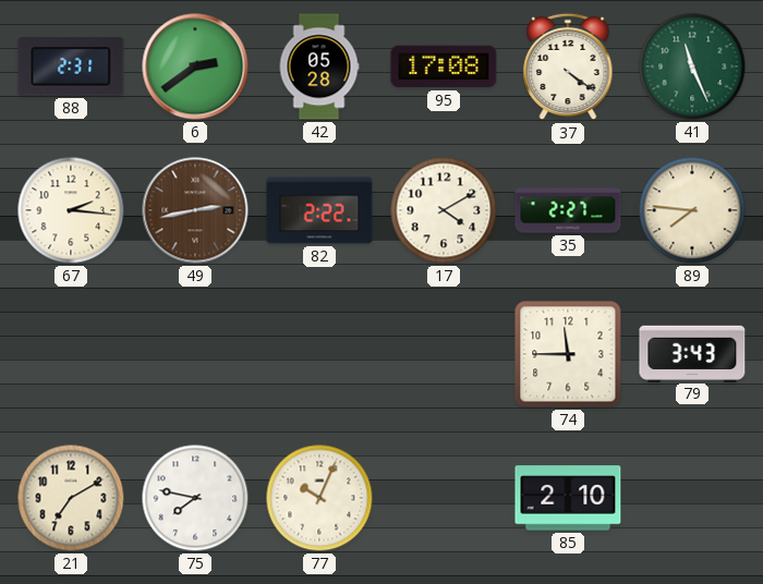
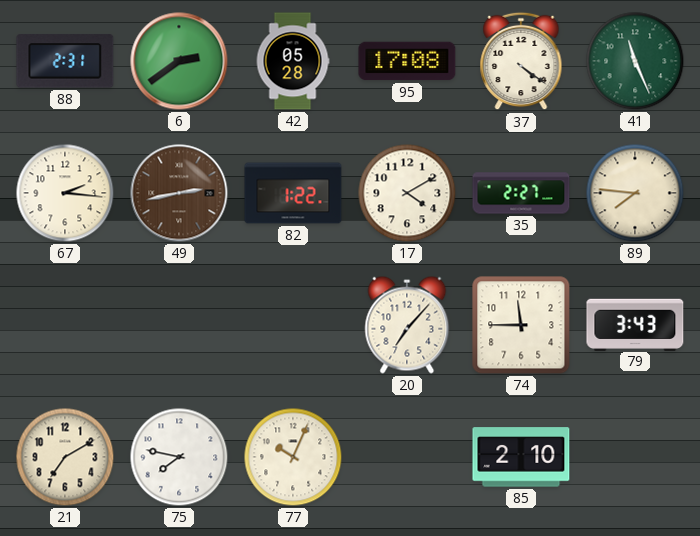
82: 2:22 -> 1:22 (293, 193)
20: none -> 7:07 (407, 325)
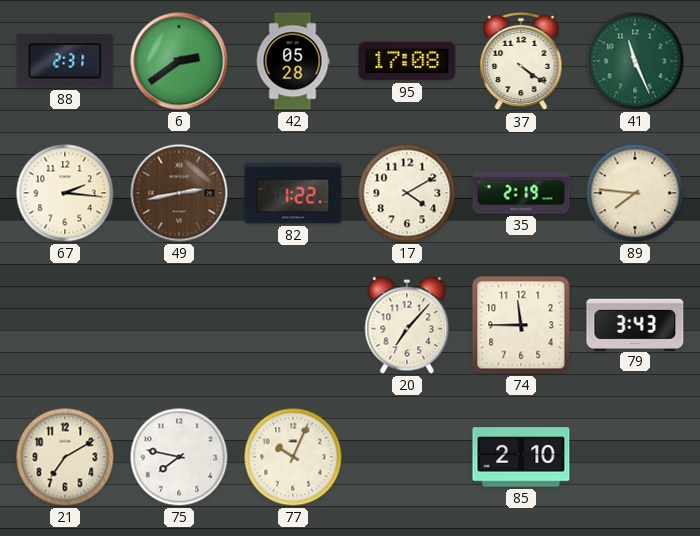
35: 2:27 -> 2:19 (521, 193)
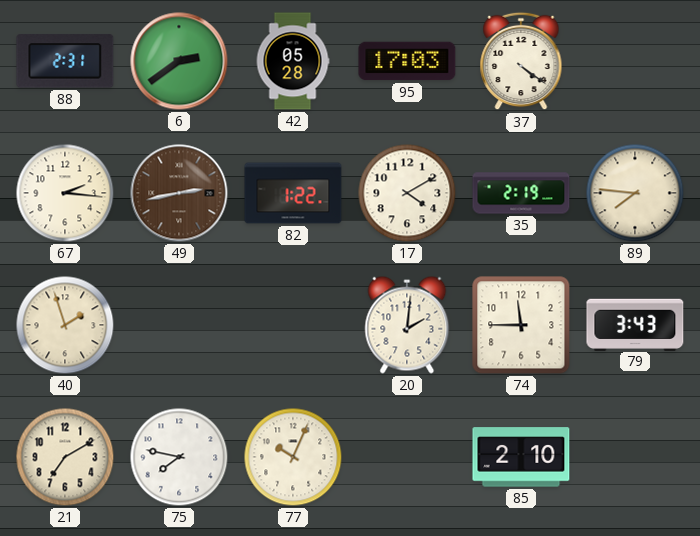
95: 17:08 -> 17:03 (407, 61)
41: 11:26 -> none (635, 61)
40: none -> 1:57 (65, 325)
20: 7:07 -> 2:01 (407, 325)
